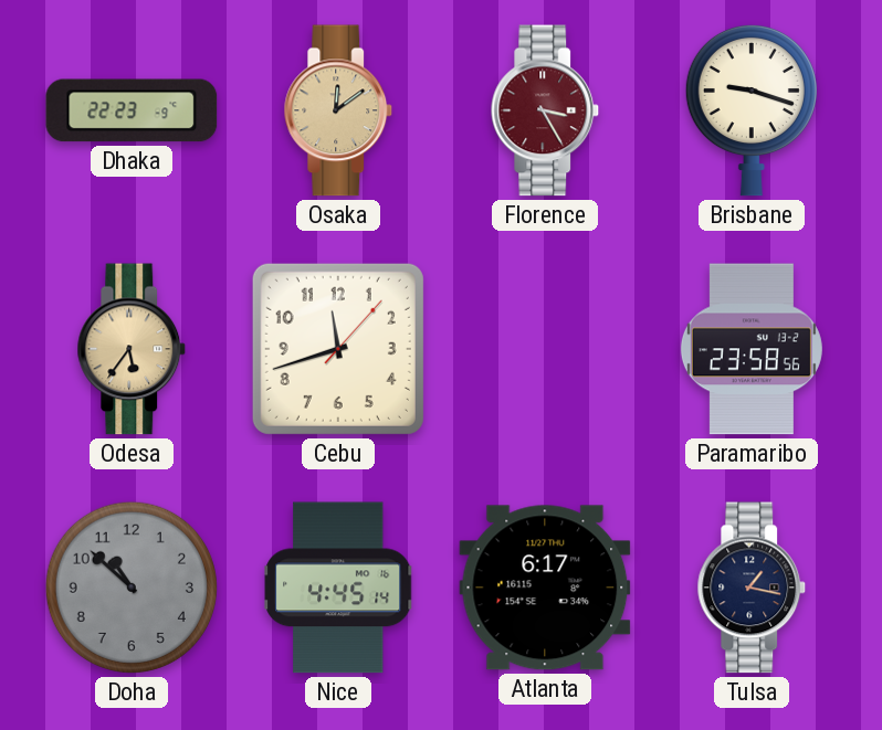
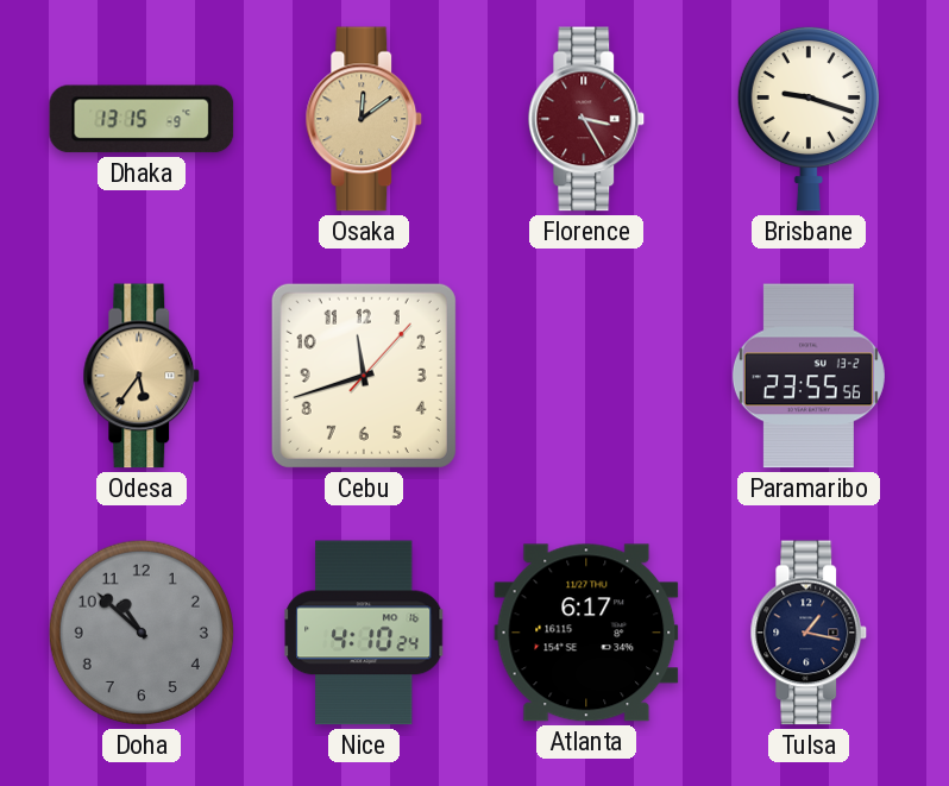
Dhaka: 22:23 -> 13:15 (142, 119)
Paramaribo: 23:58 -> 23:55 (809, 376)
Nice: 4:45 -> 4:10 (364, 633)
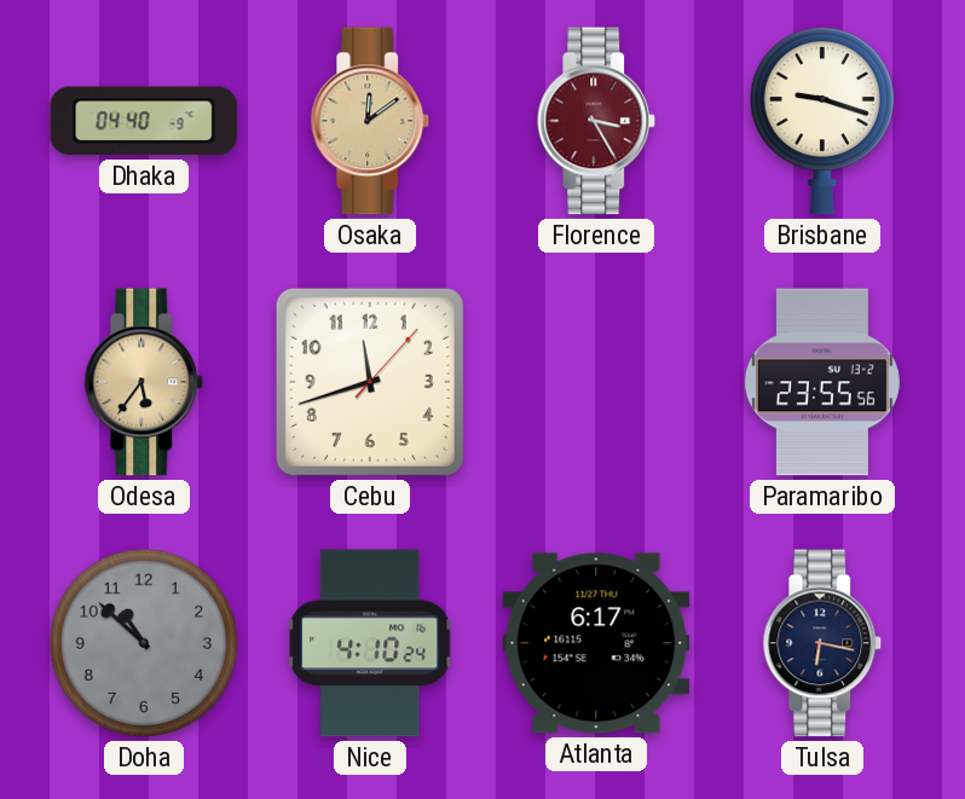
Dhaka: 13:15 -> 04:40 (144, 121)
Tulsa: 1:17 -> 6:17 (822, 643)
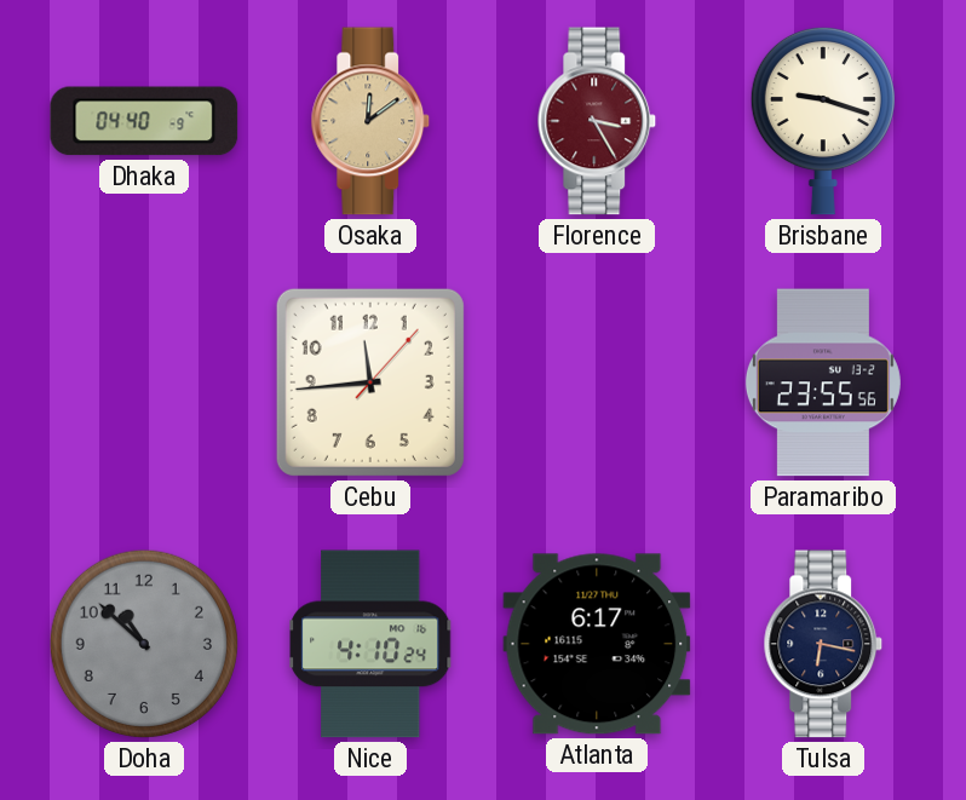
Odesa: 5:36 -> none (144, 382)
Cebu: 11:42 -> 11:44 (370, 382)
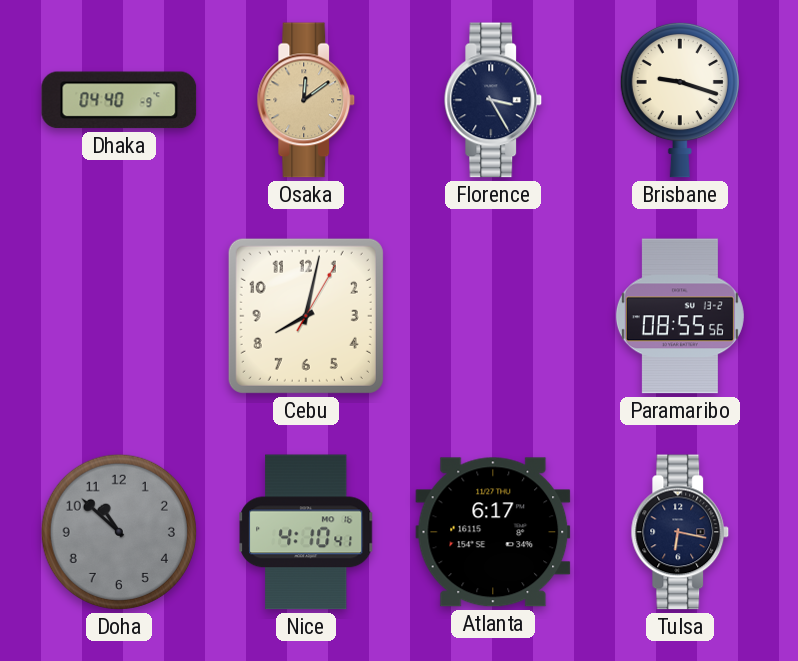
Florence dial: burgundy -> navy (493, 100)
Cebu: 11:44 -> 8:02 (306, 316)
Paramaribo: 23:55 -> 08:55 (680, 316)
Nice: 4:10:24 -> 4:10:41 (306, 532)
